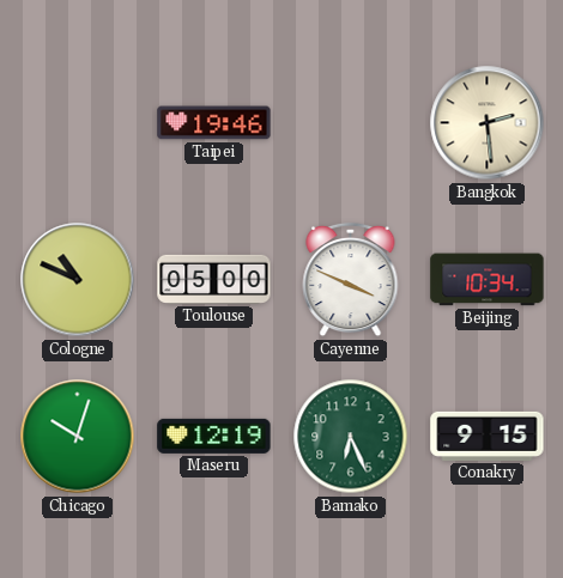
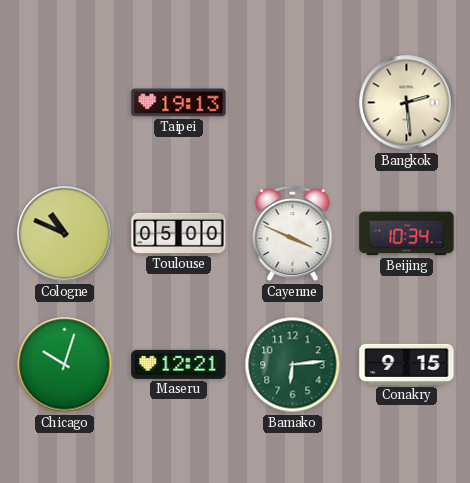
Taipei: 19:46 -> 19:13 (179, 103)
Maseru: 12:19 -> 12:21 (179, 364)
Bamako: 6:26 -> 6:14 (293, 365)
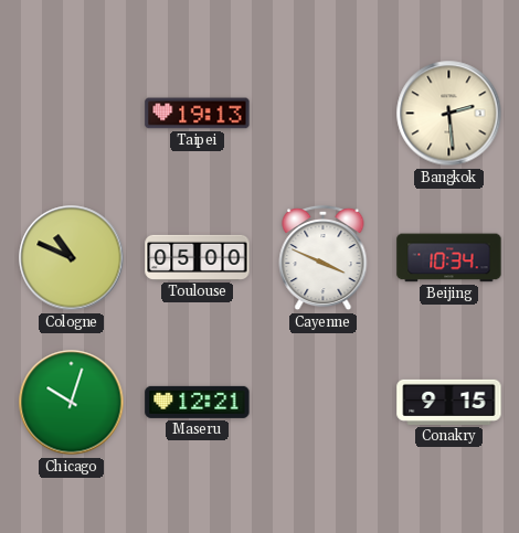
Bamako: 6:14 -> none (293, 365)
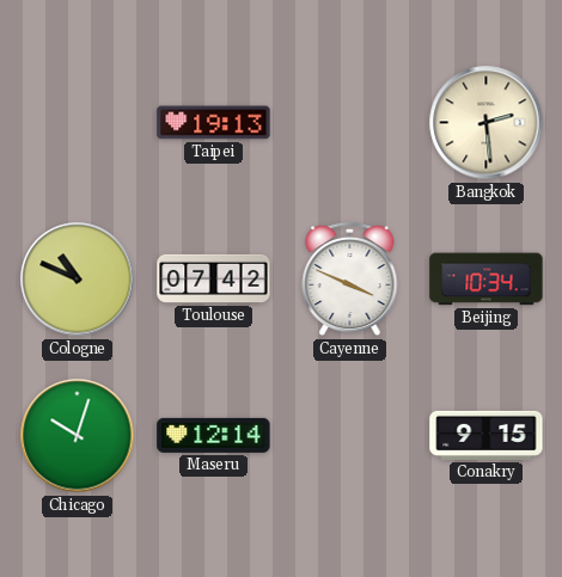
Toulouse: 05:00 -> 07:42 (214, 278)
Maseru: 12:21 -> 12:14 (214, 435)
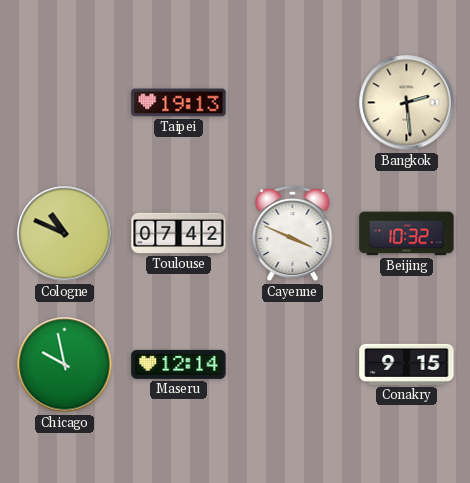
Beijing: 10:34 -> 10:32 (407, 234)
Chicago: 10:03 -> 9:58 (65, 365)
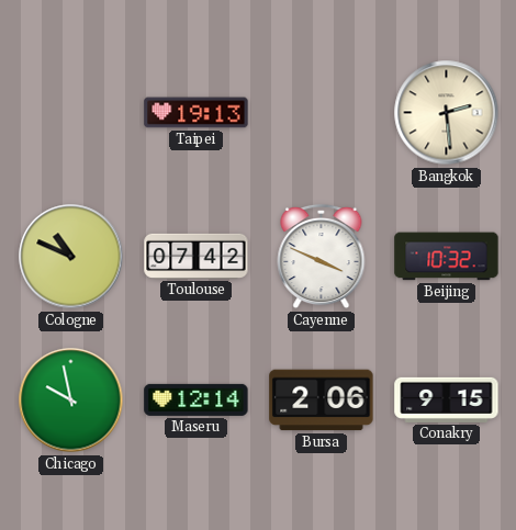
Bursa: none -> 2:06 (322, 401)
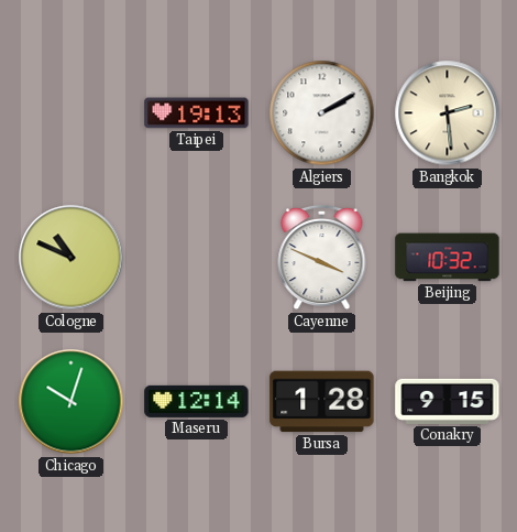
Algiers: none -> 2:10 (322, 113)
Toulouse: 07:42 -> none (197, 256)
Chicago: 9:58 -> 10:03 (71, 402)
Bursa: 2:06 -> 1:28 (322, 402)
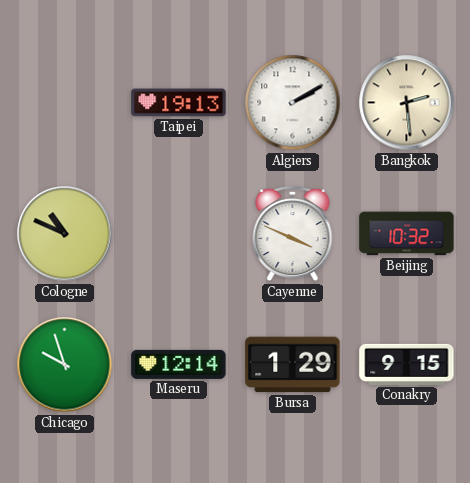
Chicago: 10:03 -> 9:57 (65, 365)
Bursa: 1:28 -> 1:29 (293, 365)
